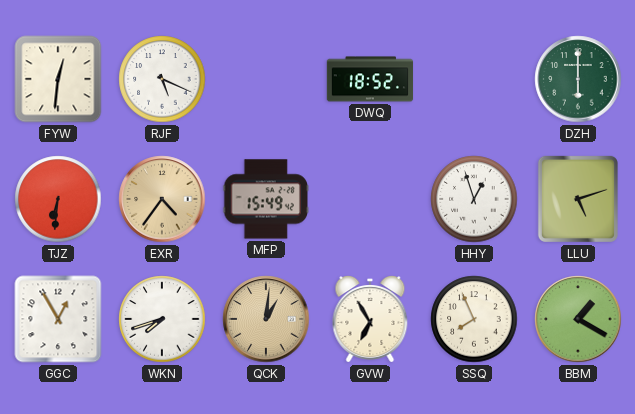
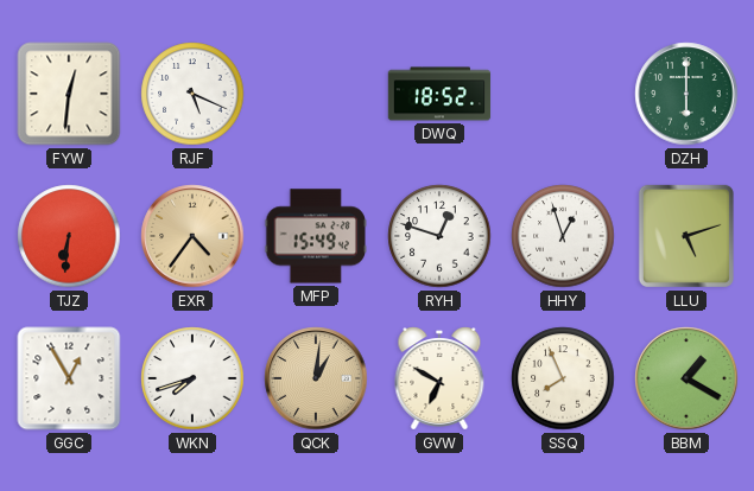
RYH: none -> 12:48 (439, 236)
GVW: 6:55 -> 6:50 (439, 378)
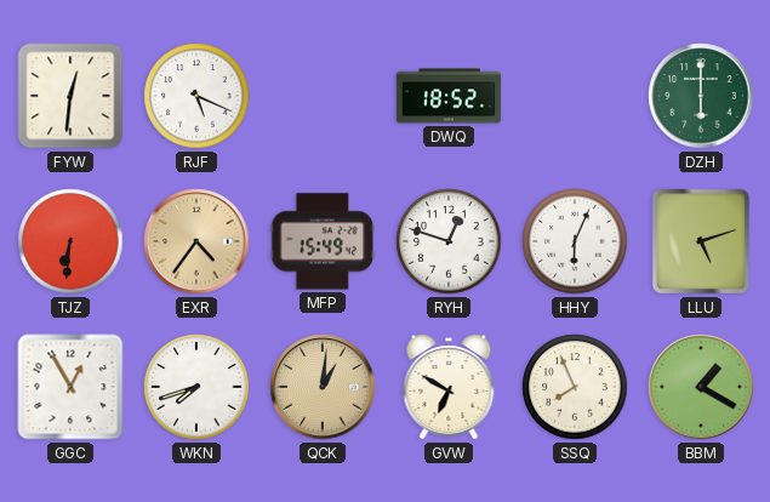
HHY: 12:57 -> 6:04 (575, 241)
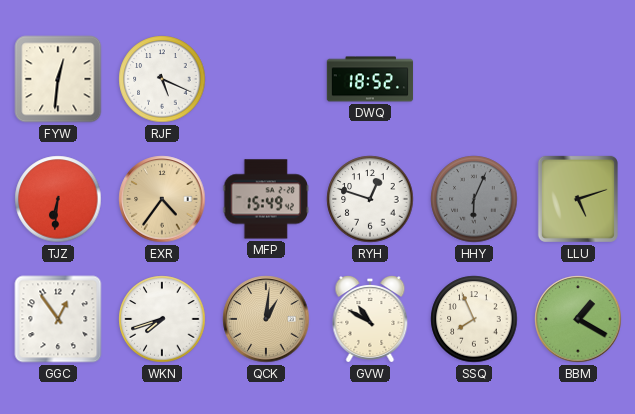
DZH: 6:00 -> none (701, 96)
HHY dial: white -> grey (474, 199)
GGC: 12:55 -> 12:54 (58, 319)
GVW: 6:50 -> 10:50 (370, 319)
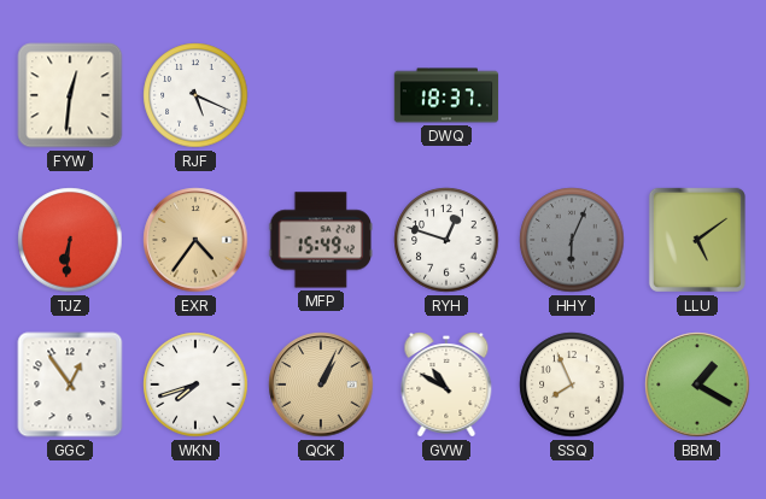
DWQ: 18:52 -> 18:37 (446, 95)
LLU: 5:12 -> 5:09 (697, 240)
QCK: 1:01 -> 1:04 (321, 384)
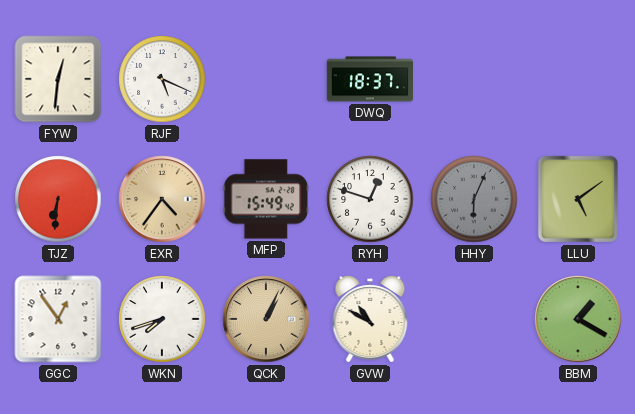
SSQ: 7:56 -> none (572, 384)
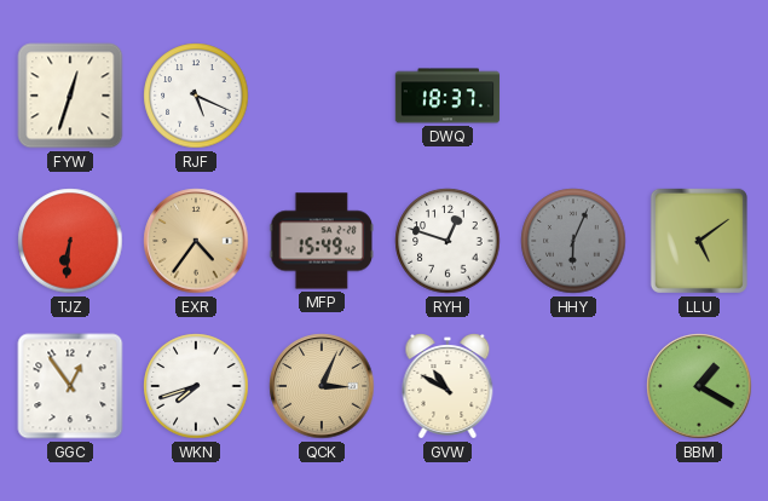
FYW: 12:31 -> 12:33 (70, 96)
QCK: 1:04 -> 3:04 (322, 386)
